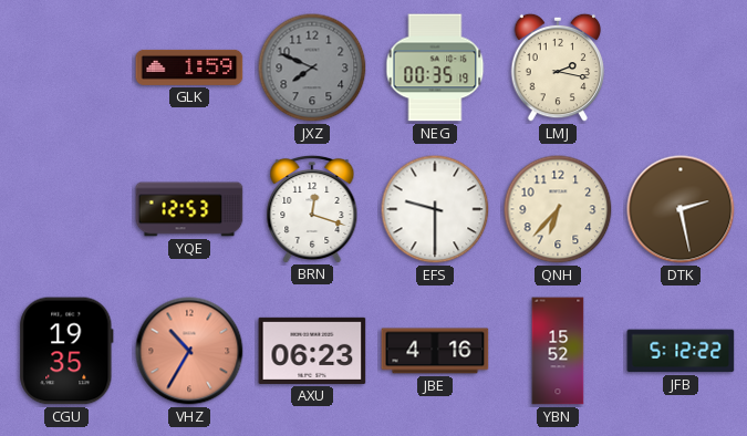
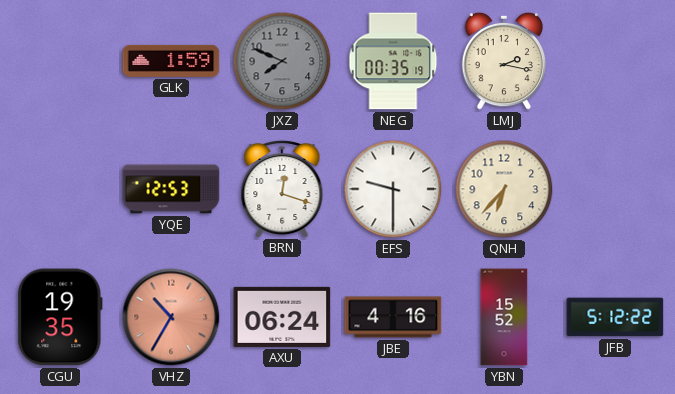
DTK: 2:28 -> none (681, 209)
AXU: 06:23 -> 06:24 (282, 317)
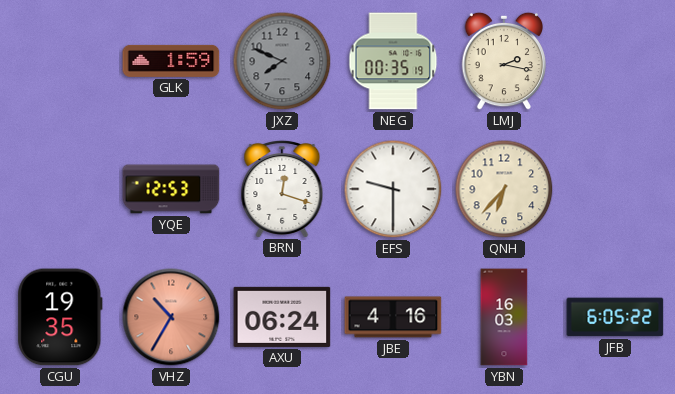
YBN: 15:52 -> 16:03 (504, 317)
JFB: 5:12 -> 6:05 (615, 317)
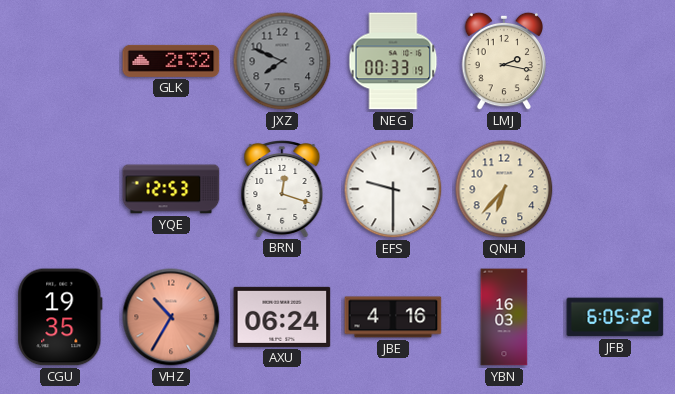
GLK: 1:59 -> 2:32 (171, 61)
NEG: 00:35 -> 00:33 (393, 61)
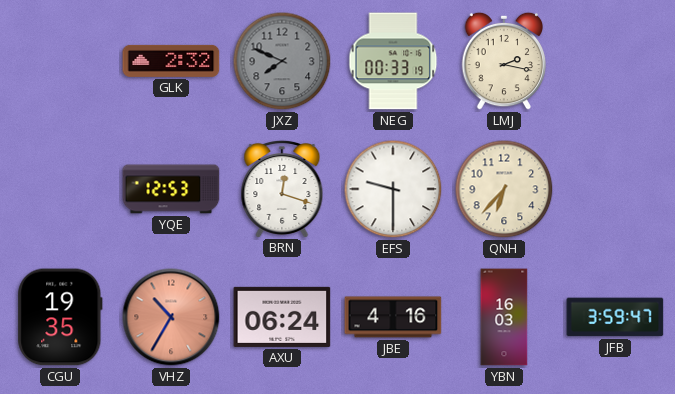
JFB: 6:05 -> 3:59 (615, 317)
